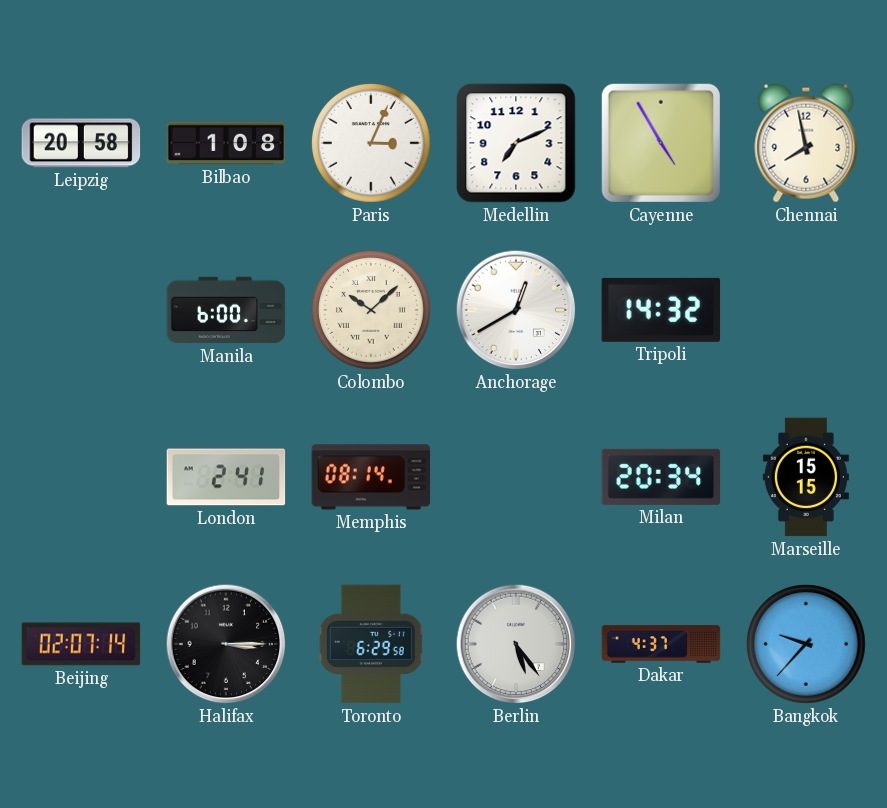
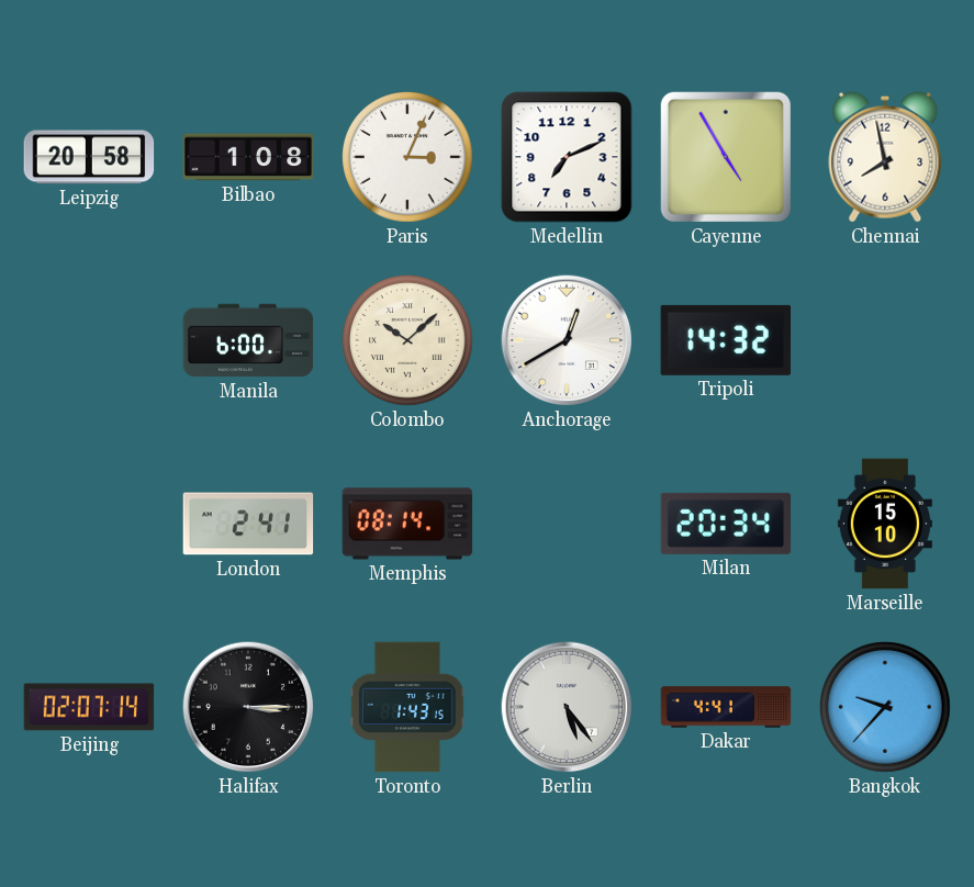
Marseille: 15:15 -> 15:10 (885, 524)
Toronto: 6:29 -> 1:43 (407, 707)
Dakar: 4:37 -> 4:41 (726, 707)
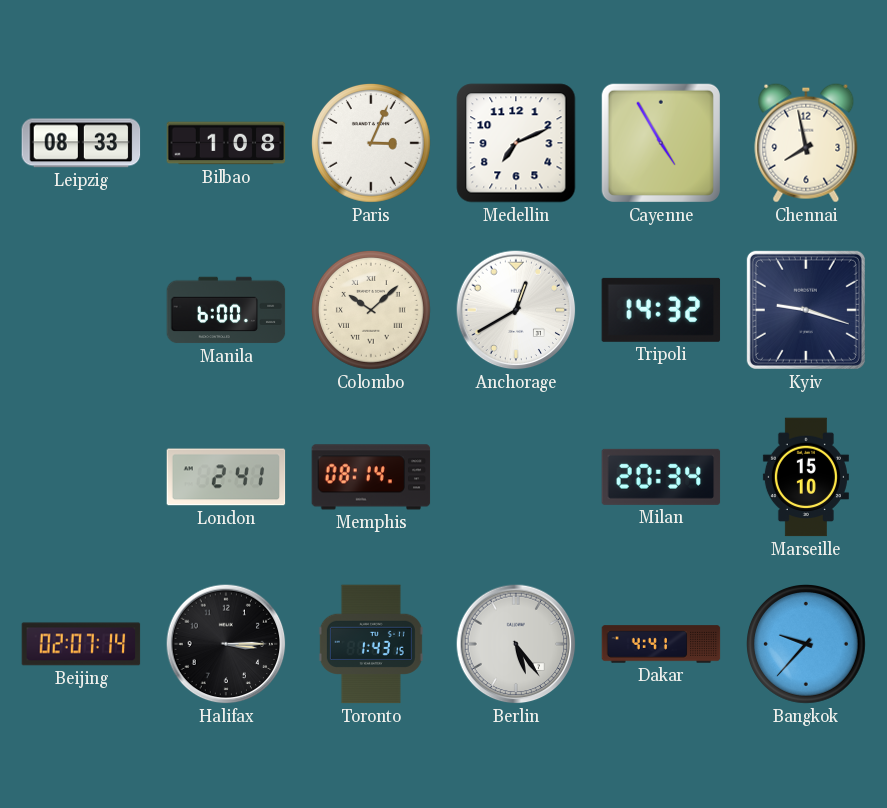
Leipzig: 20:58 -> 08:33 (81, 143)
Kyiv: none -> 9:18 (806, 310)
